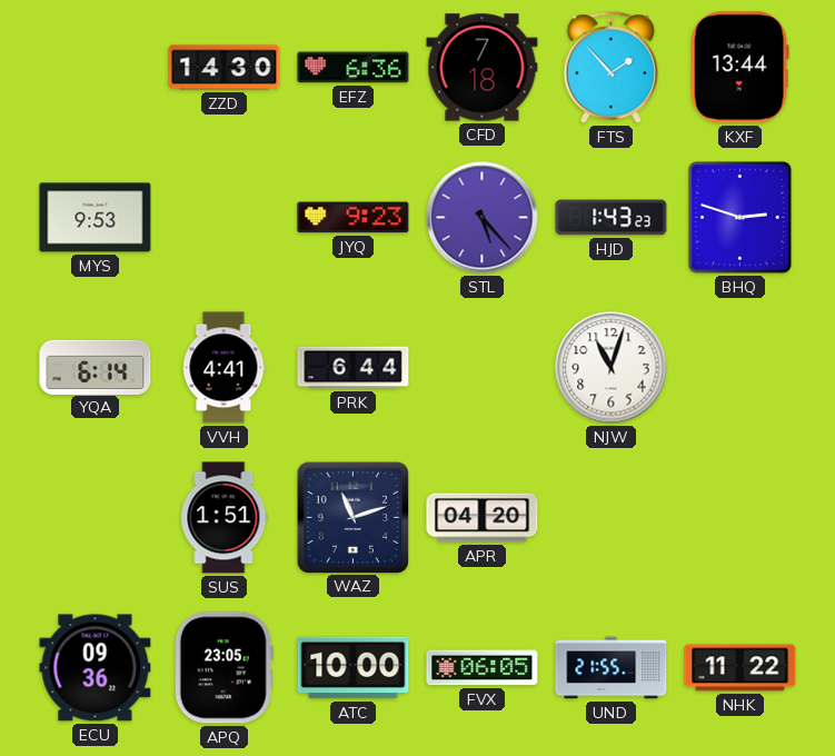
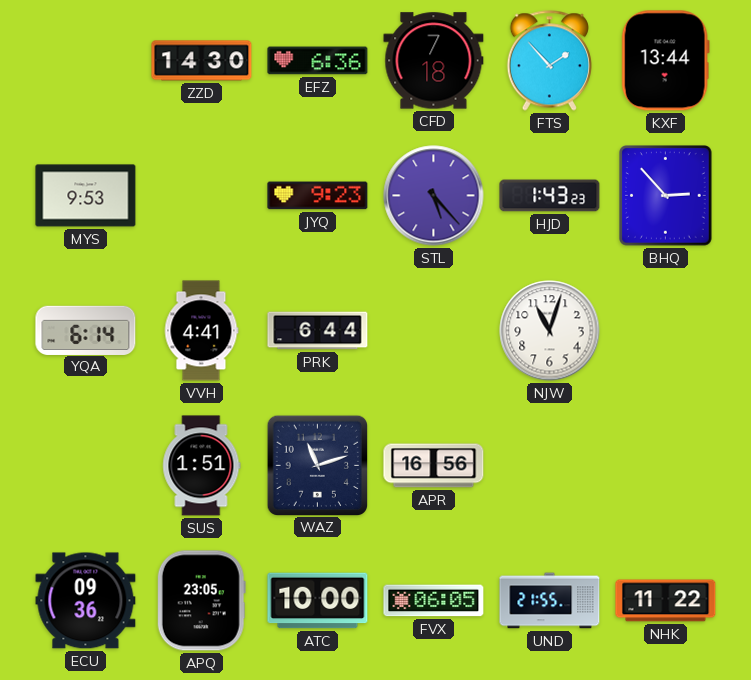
BHQ: 2:48 -> 2:53 (666, 196)
APR: 04:20 -> 16:56 (434, 466)
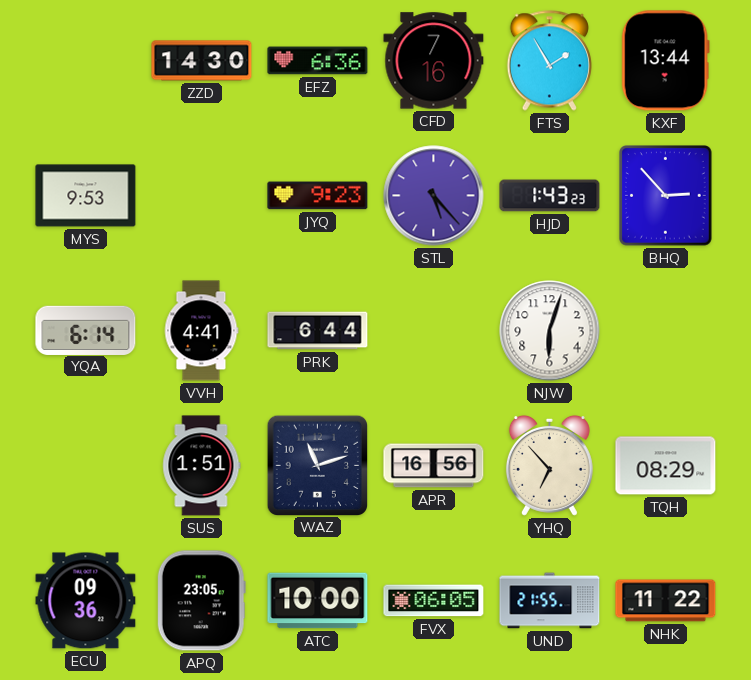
CFD: 7:18 -> 7:16 (434, 61)
FTS: 1:53 -> 1:55 (549, 61)
NJW: 11:03 -> 6:03 (550, 331)
YHQ: none -> 6:53 (549, 465)
TQH: none -> 08:29 (666, 466)
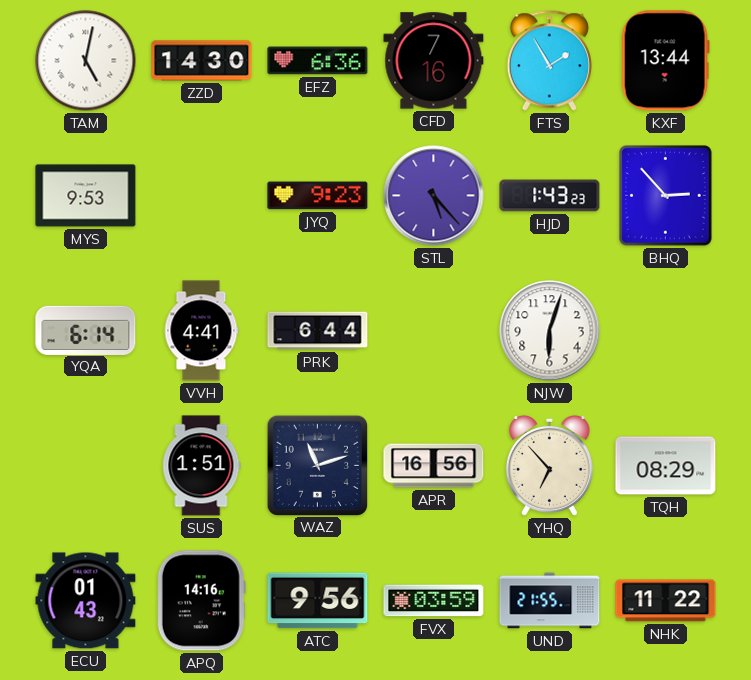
TAM: none -> 5:02 (86, 61)
ECU: 09:36 -> 01:43 (86, 601)
APQ: 23:05 -> 14:16 (201, 601)
ATC: 10:00 -> 9:56 (318, 601)
FVX: 06:05 -> 03:59 (434, 601)
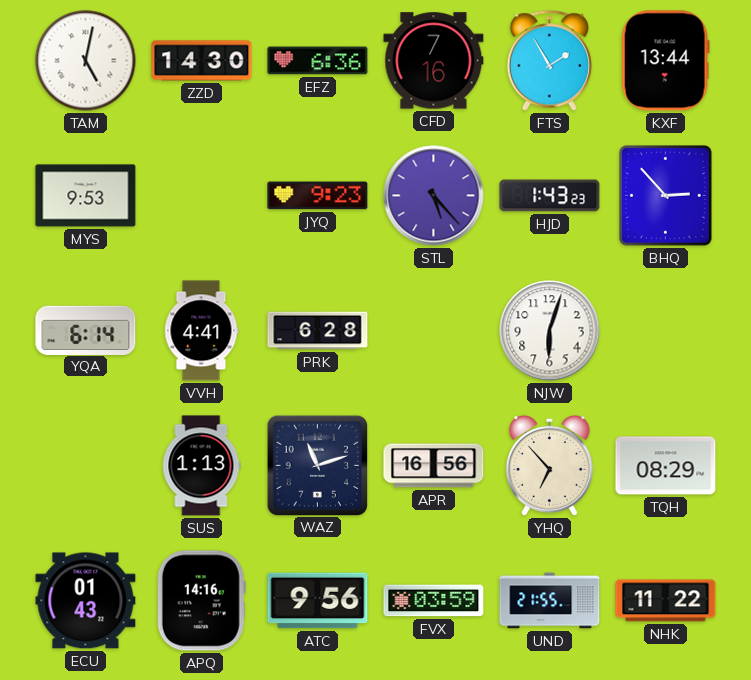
PRK: 6:44 -> 6:28 (318, 331)
SUS: 1:51 -> 1:13 (202, 466)
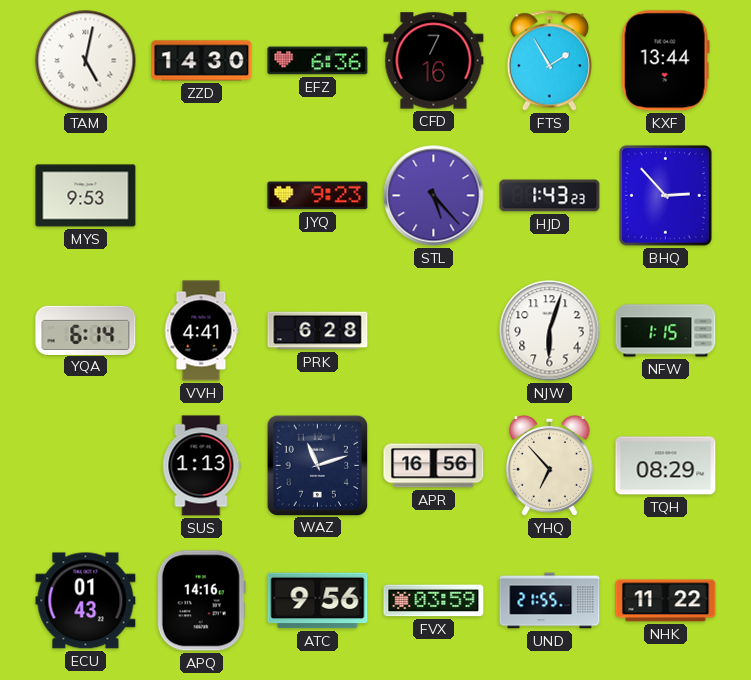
NFW: none -> 1:15 (666, 331)
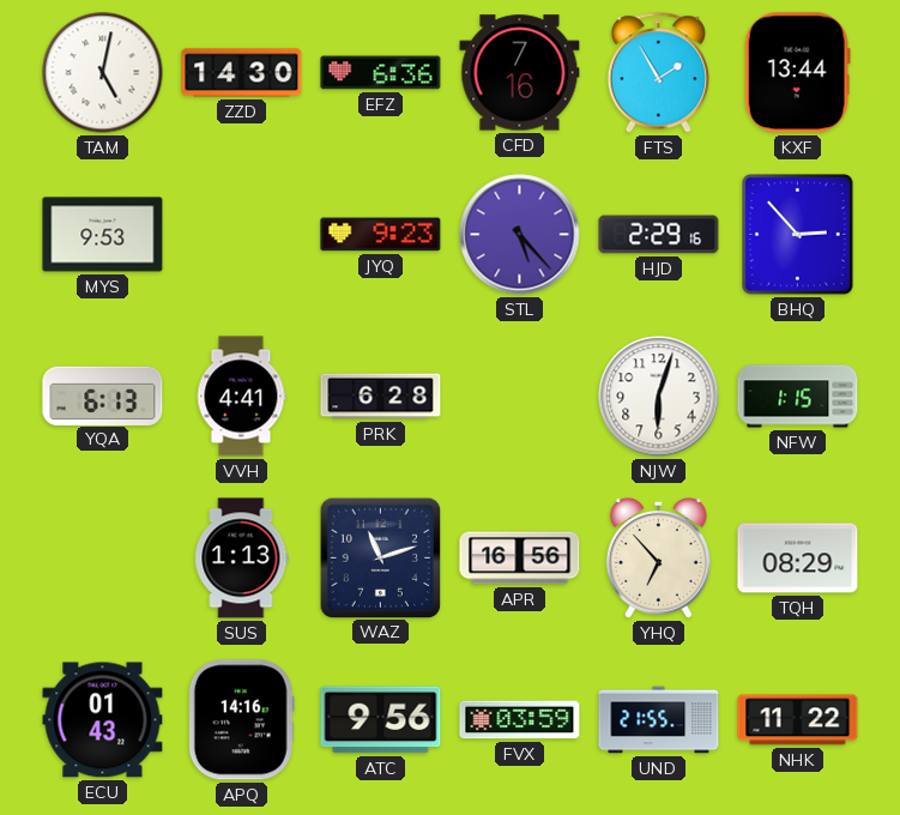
HJD: 1:43 -> 2:29 (659, 235)
YQA: 6:14 -> 6:13 (103, 396)
